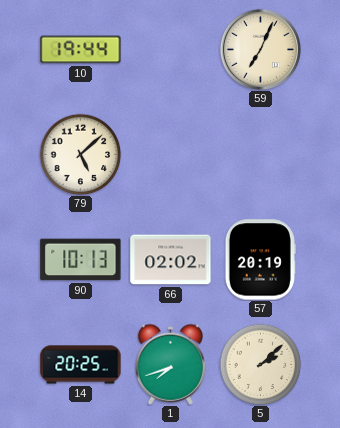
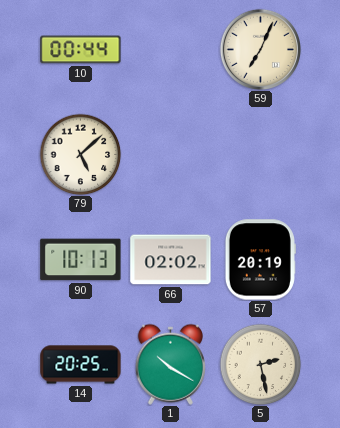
10: 19:44 -> 00:44 (81, 50)
1: 7:42 -> 10:20 (170, 364)
5: 2:08 -> 2:28 (260, 364)
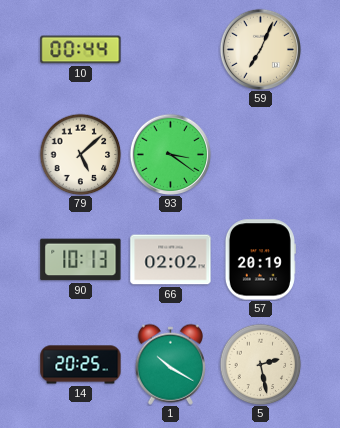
93: none -> 3:21 (170, 154)
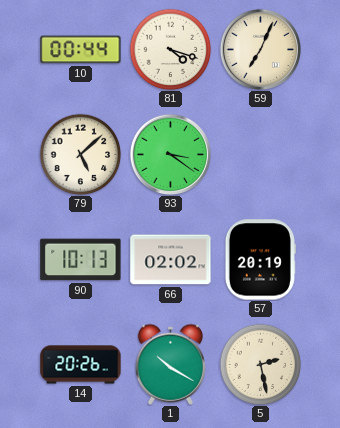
81: none -> 4:18 (170, 49)
14: 20:25 -> 20:26 (81, 365)
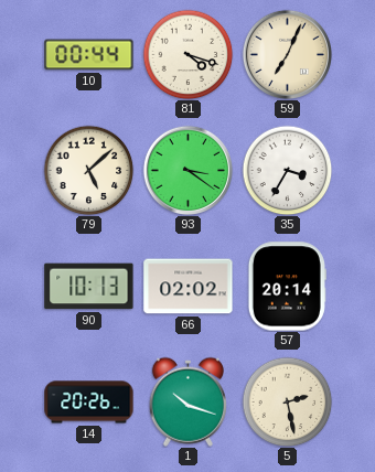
35: none -> 3:35 (287, 170)
57: 20:19 -> 20:14 (287, 287)
1: 10:20 -> 10:18 (187, 401)
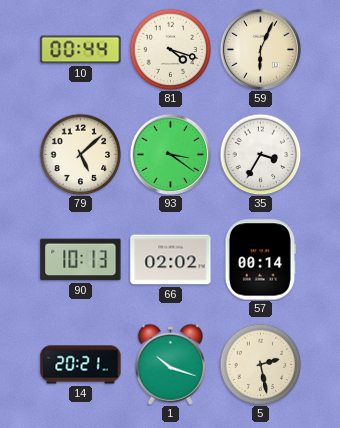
59: 7:04 -> 6:04 (260, 49)
57: 20:14 -> 00:14 (260, 260)
14: 20:26 -> 20:21 (81, 365)
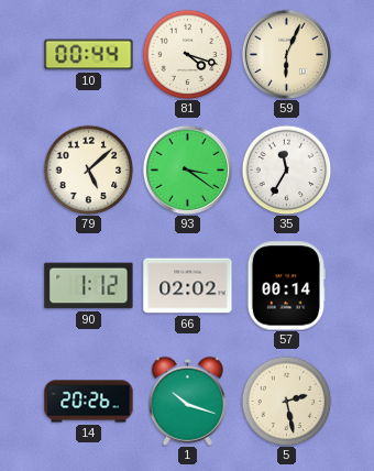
35: 3:35 -> 11:35 (286, 169)
90: 10:13 -> 1:12 (89, 286)
14: 20:21 -> 20:26 (89, 402)
